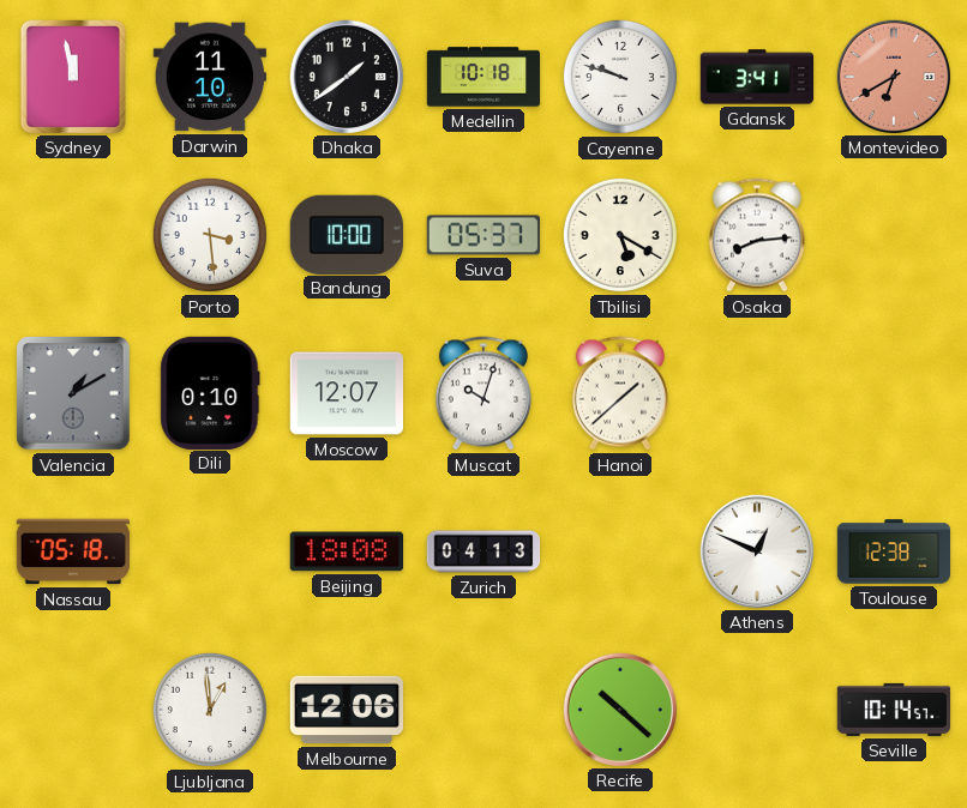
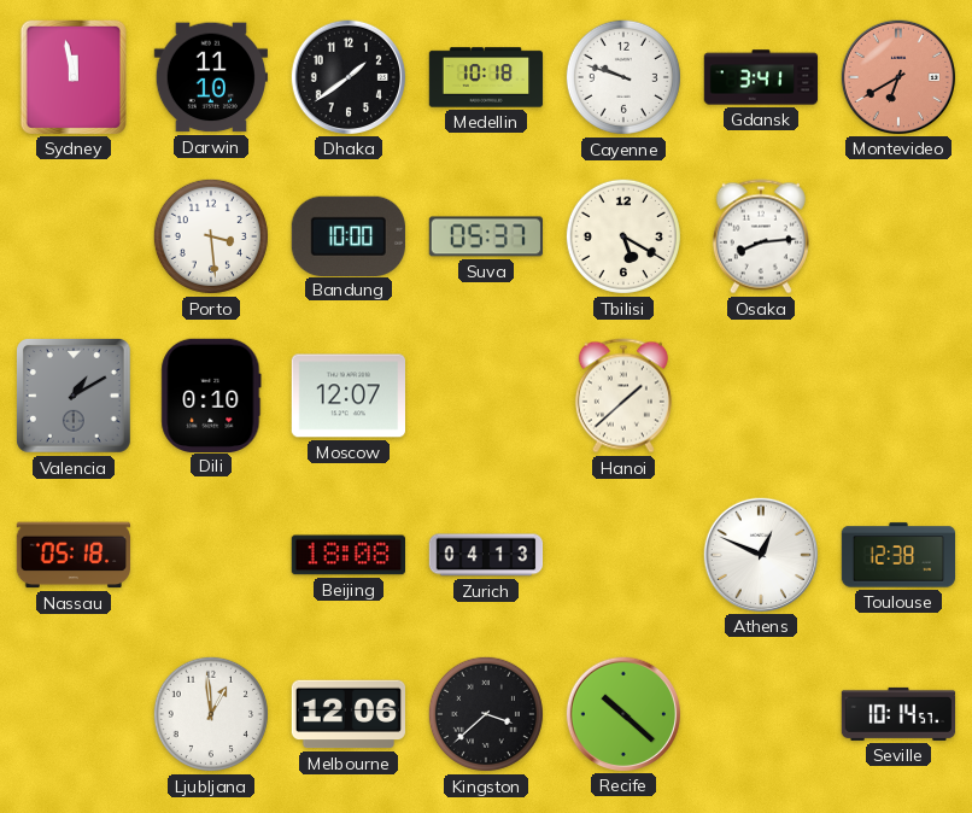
Muscat: 10:03 -> none (483, 393)
Kingston: none -> 3:38 (486, 714)
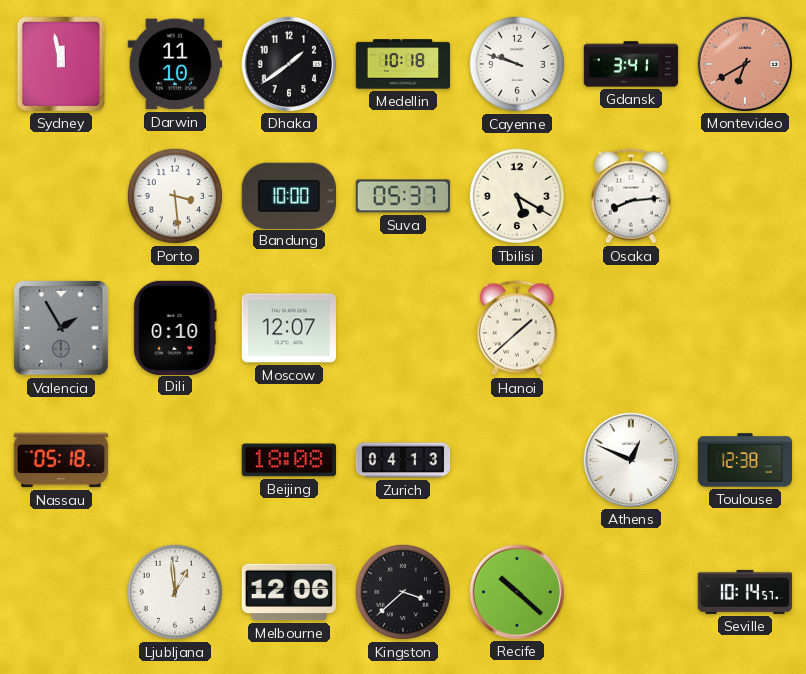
Valencia: 1:10 -> 1:55 (62, 329)
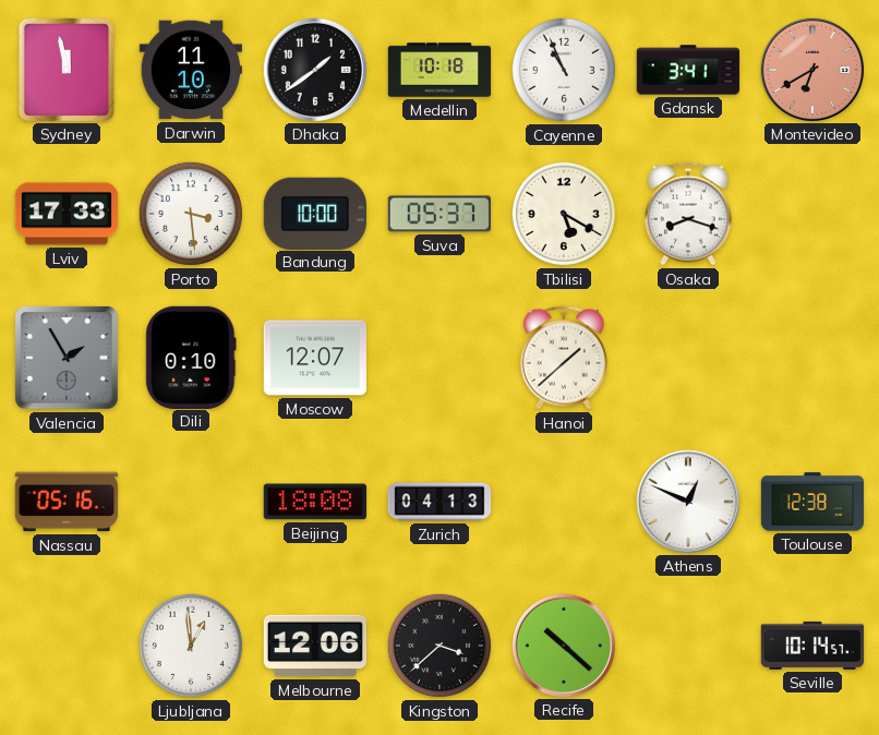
Cayenne: 9:48 -> 10:56 (564, 70)
Lviv: none -> 17:33 (67, 214)
Osaka: 8:14 -> 8:18 (688, 214)
Nassau: 05:18 -> 05:16 (67, 502)
